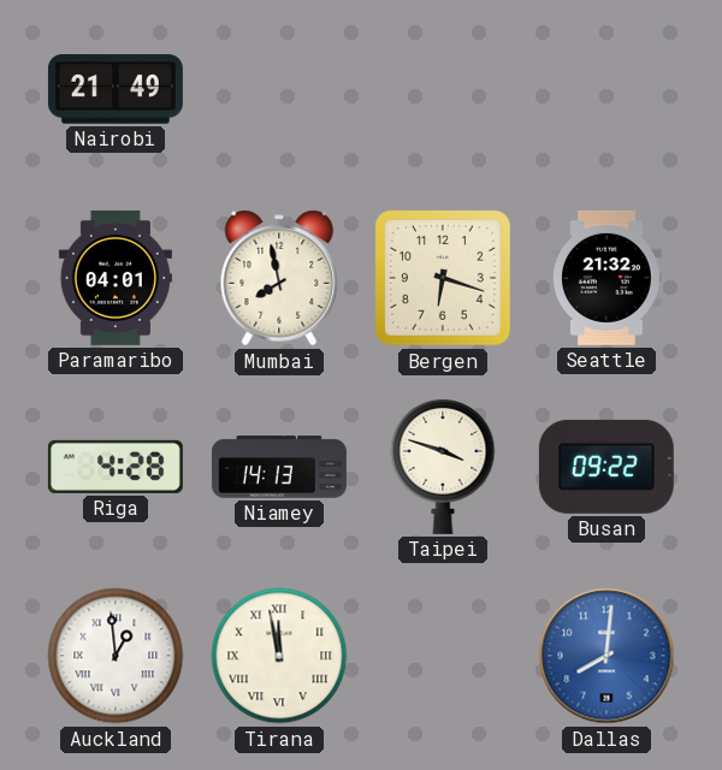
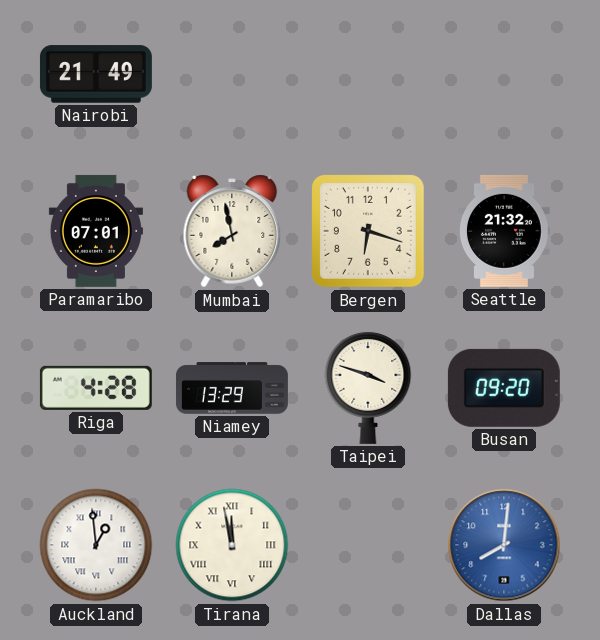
Paramaribo: 04:01 -> 07:01 (96, 231)
Niamey: 14:13 -> 13:29 (232, 388)
Busan: 09:22 -> 09:20 (504, 388)
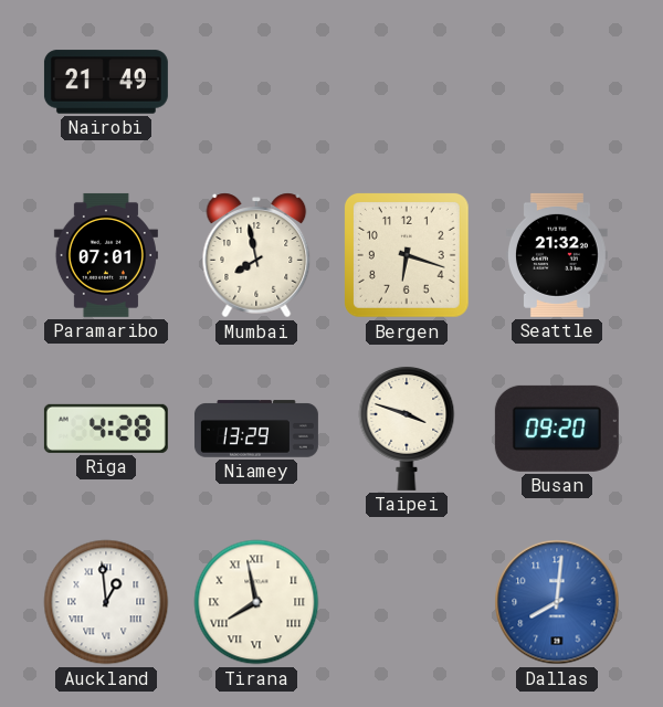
Tirana: 11:58 -> 7:58 (256, 602)
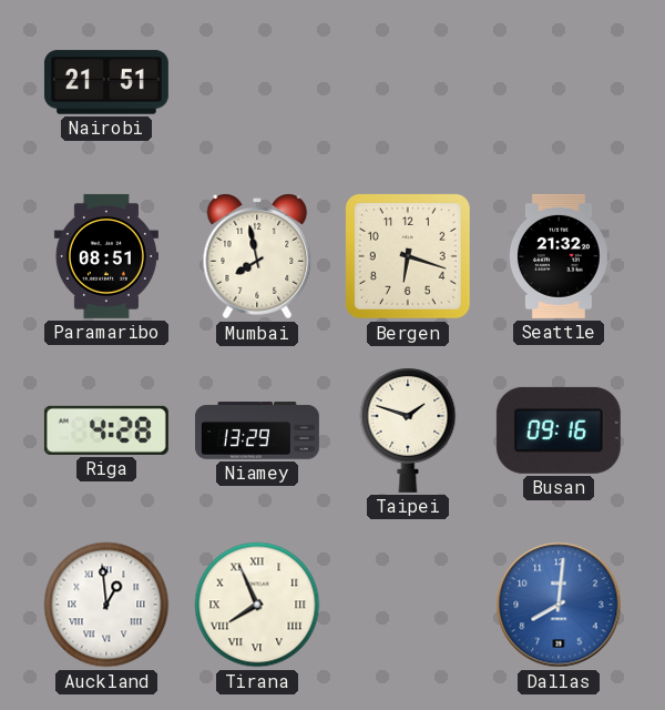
Nairobi: 21:49 -> 21:51 (106, 82)
Paramaribo: 07:01 -> 08:51 (106, 256)
Taipei: 3:48 -> 1:48 (408, 429)
Busan: 09:20 -> 09:16 (559, 430)
Tirana: 7:58 -> 7:56 (257, 605)
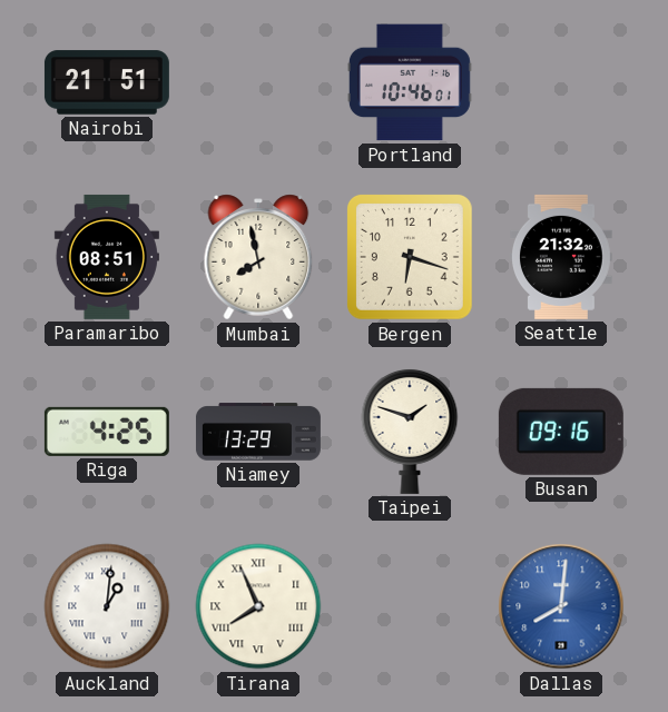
Portland: none -> 10:46 (410, 82)
Riga: 4:28 -> 4:25 (107, 432)
Auckland: 12:59 -> 1:01 (107, 606)
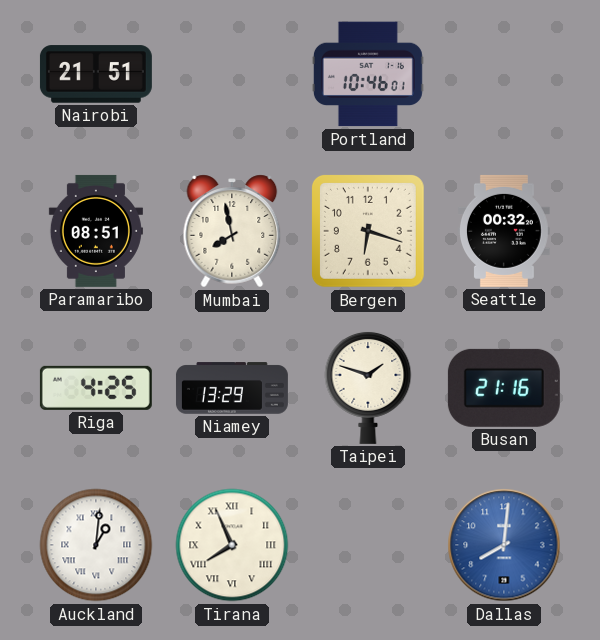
Seattle: 21:32 -> 00:32 (504, 231)
Busan: 09:16 -> 21:16 (504, 388)
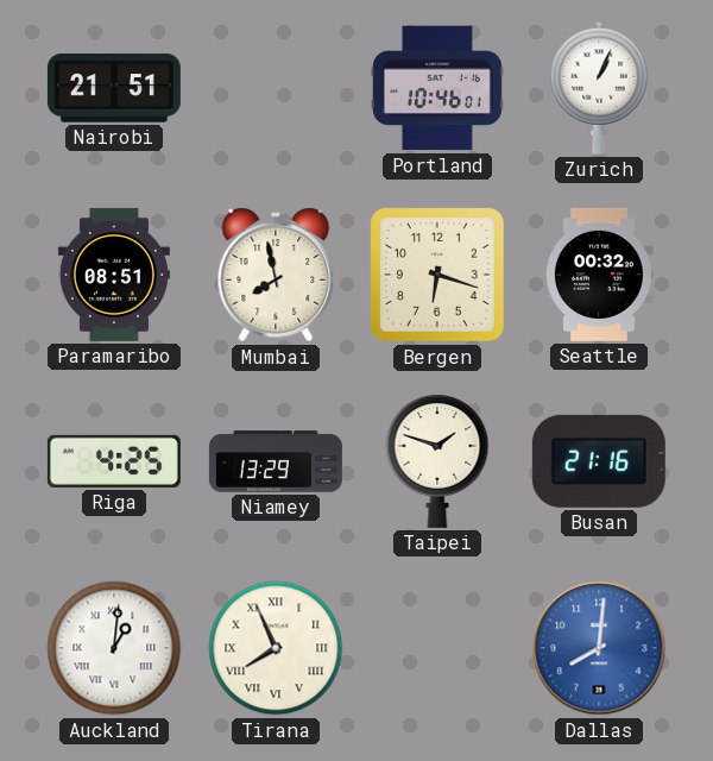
Zurich: none -> 1:04 (599, 88)
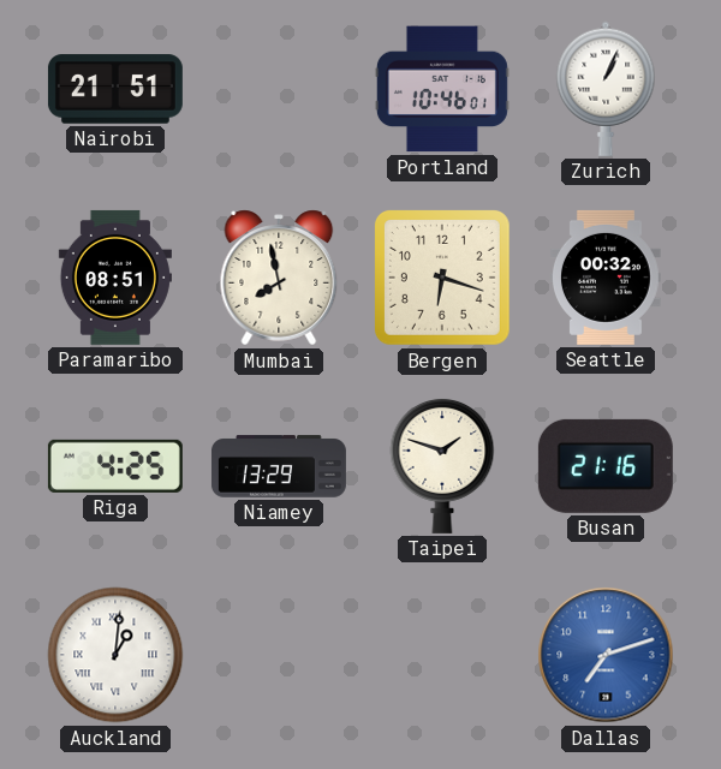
Tirana: 7:56 -> none (276, 648)
Dallas: 8:01 -> 7:12 (606, 655)
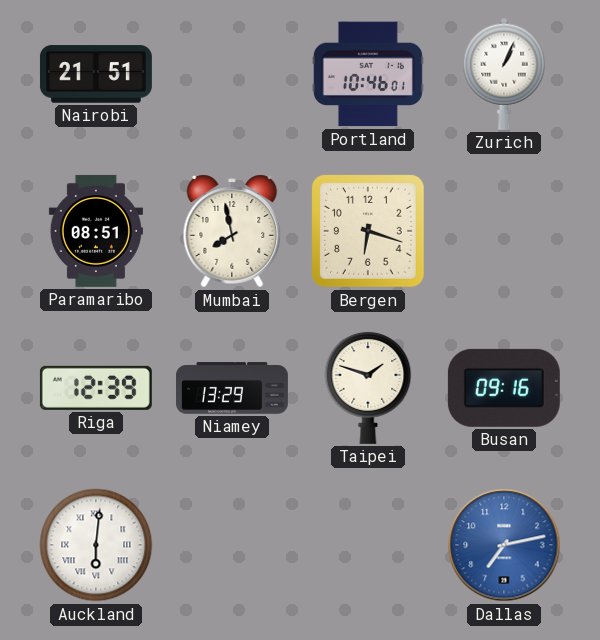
Seattle: 00:32 -> none (606, 278)
Riga: 4:25 -> 12:39 (96, 388)
Busan: 21:16 -> 09:16 (504, 388)
Auckland: 1:01 -> 6:01 (96, 545)
Dallas: 7:12 -> 7:13 (504, 545)
